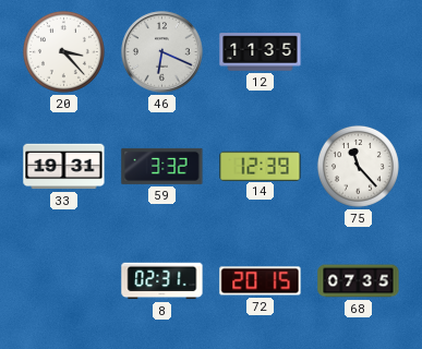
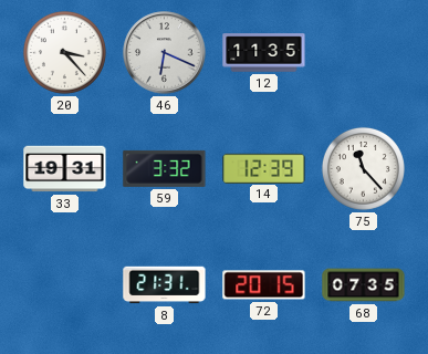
8: 02:31 -> 21:31 (165, 285)
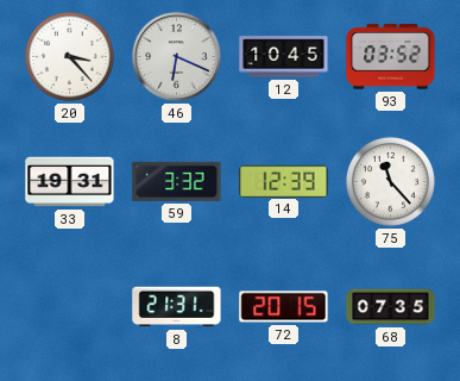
12: 11:35 -> 10:45 (284, 57)
93: none -> 03:52 (391, 57)
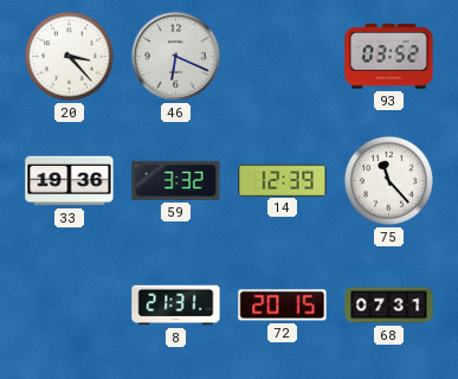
12: 10:45 -> none (284, 57)
33: 19:31 -> 19:36 (70, 181)
68: 07:35 -> 07:31 (389, 306)
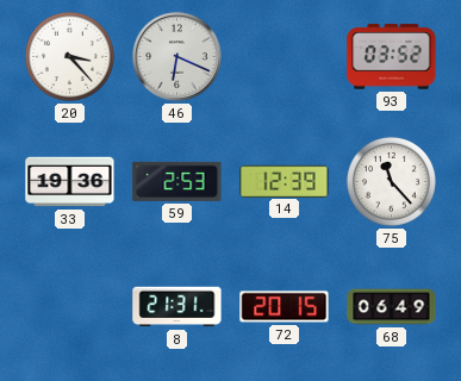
59: 3:32 -> 2:53 (177, 181)
68: 07:31 -> 06:49 (392, 307)
